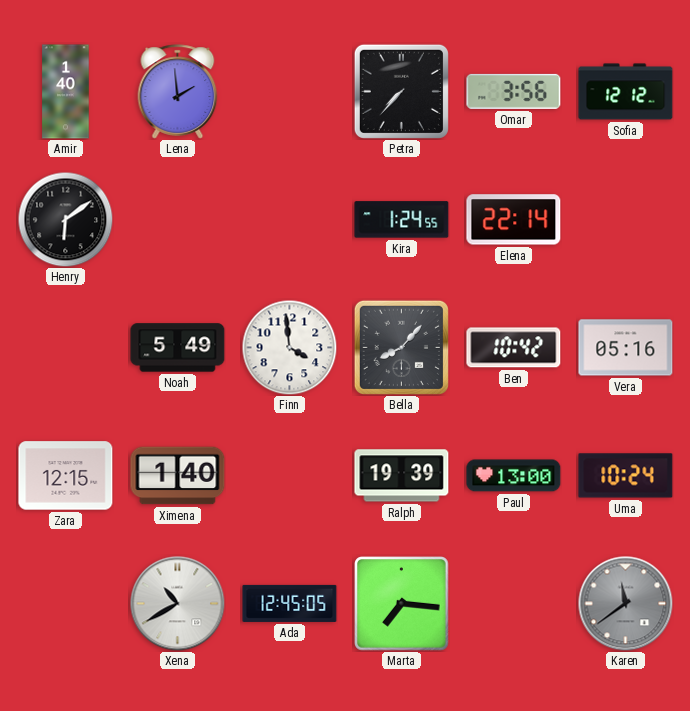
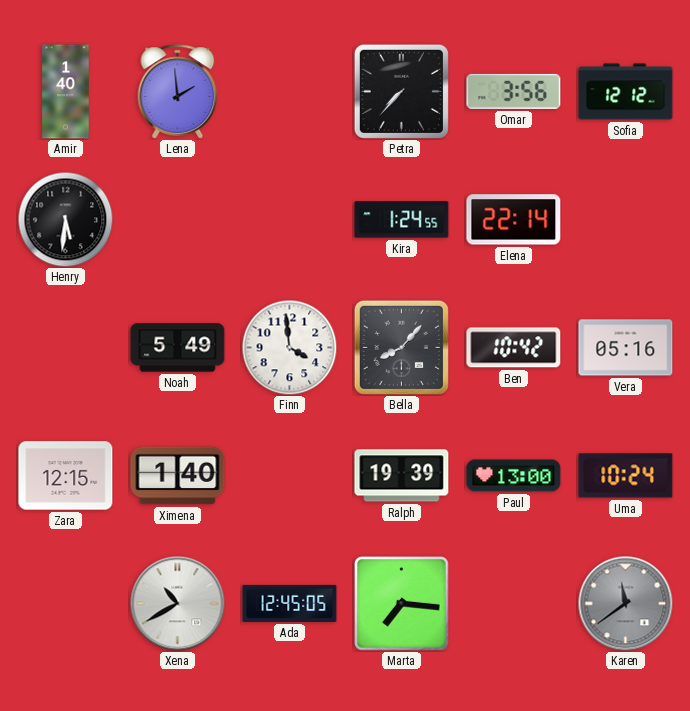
Henry: 6:09 -> 5:31 (65, 219)
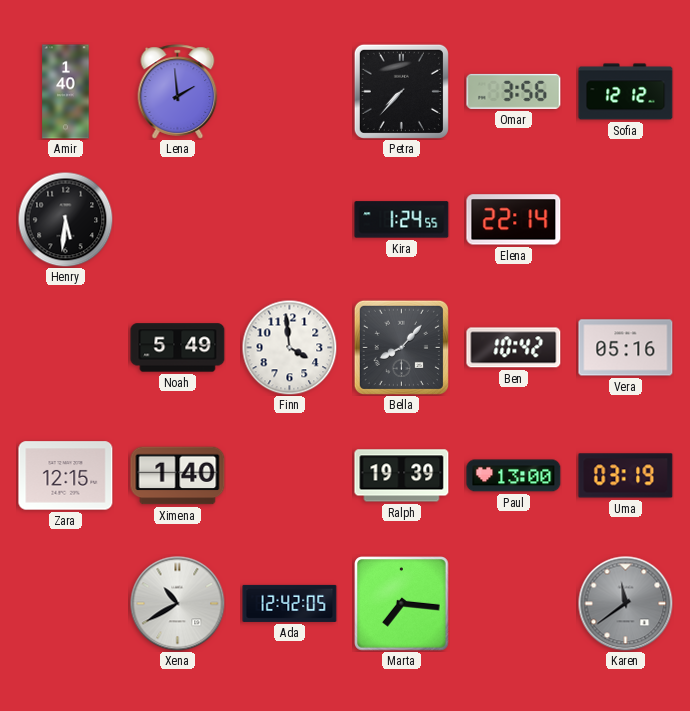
Uma: 10:24 -> 03:19 (626, 476)
Ada: 12:45 -> 12:42 (290, 603)
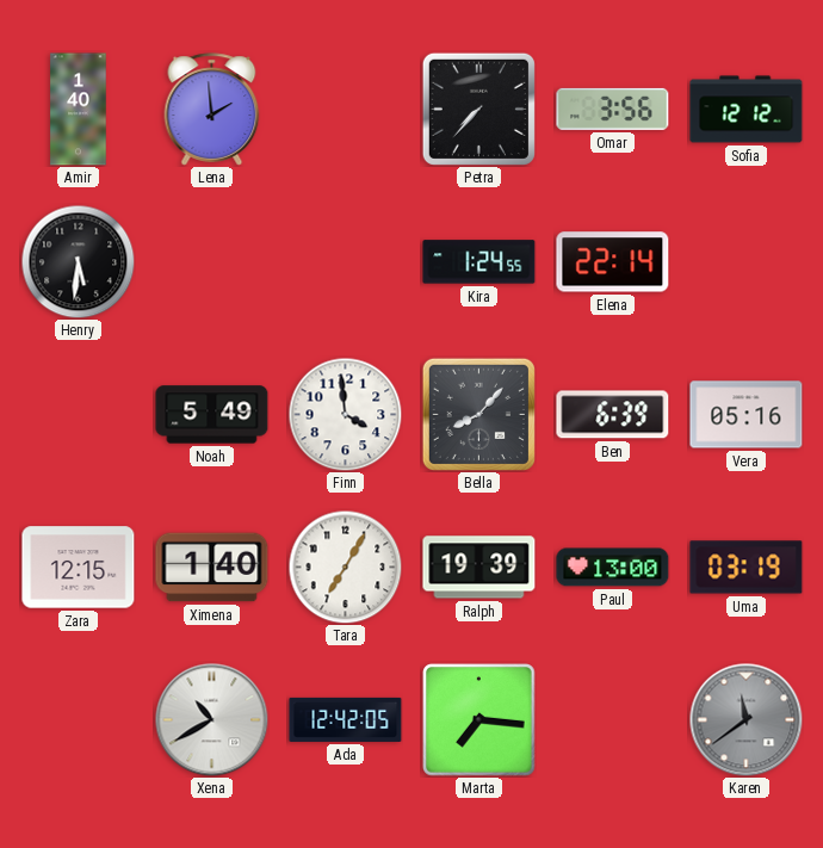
Ben: 10:42 -> 6:39 (613, 415)
Tara: none -> 7:05 (345, 567)
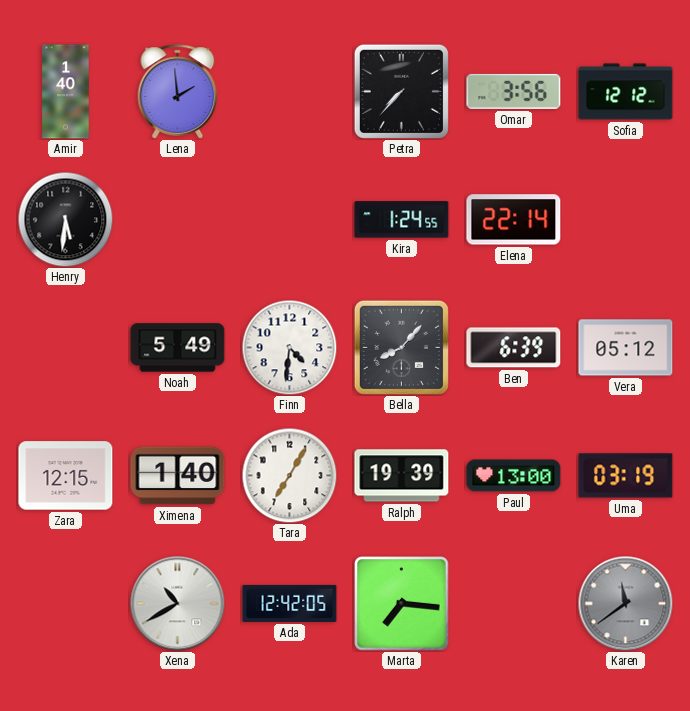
Finn: 3:59 -> 4:31 (289, 347)
Vera: 05:16 -> 05:12 (626, 348)
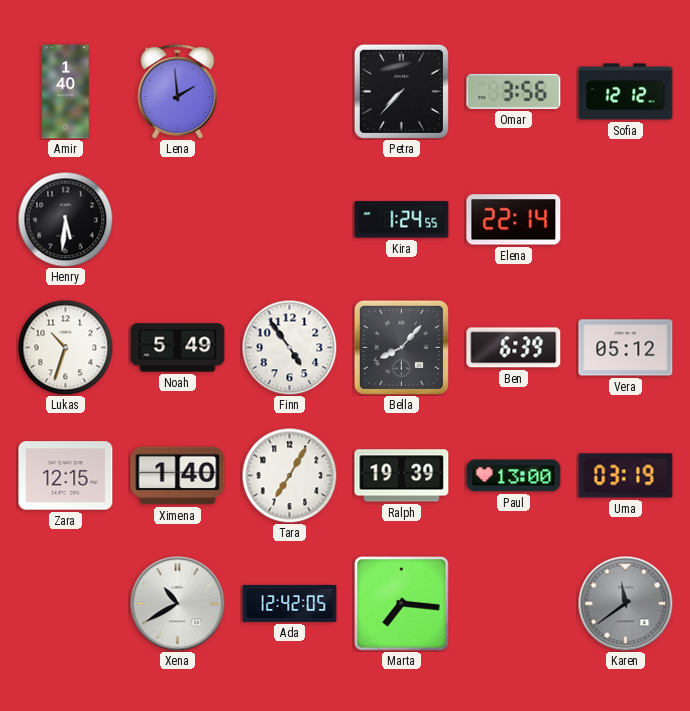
Lukas: none -> 10:33 (65, 347)
Finn: 4:31 -> 4:54 (289, 347)
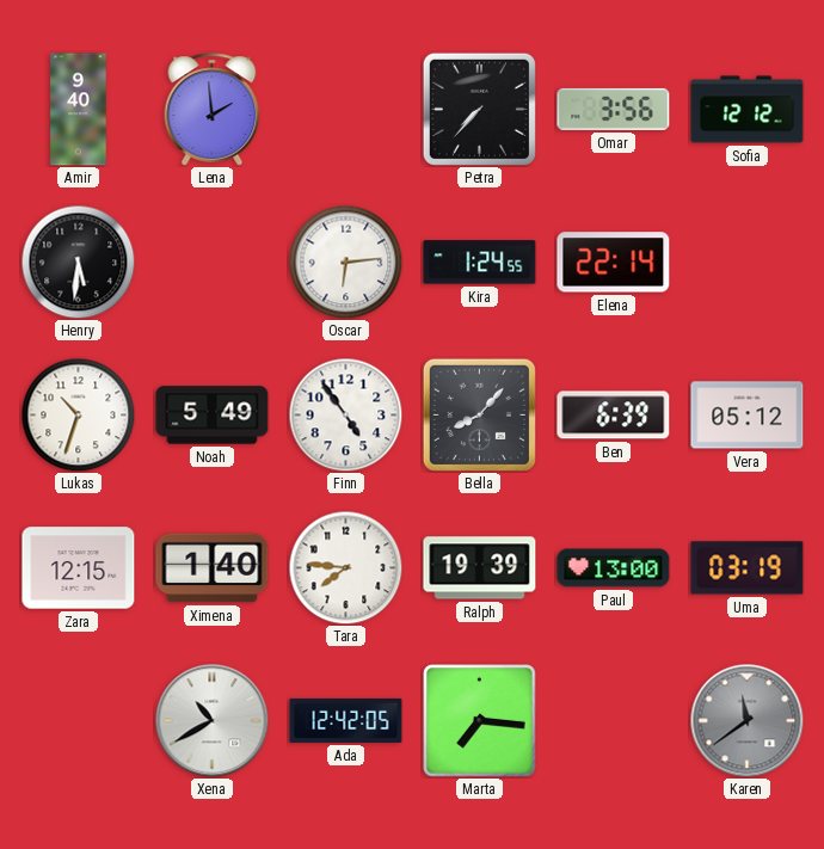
Amir: 1:40 -> 9:40 (79, 110)
Oscar: none -> 6:14 (345, 262)
Tara: 7:05 -> 7:46 (345, 567)
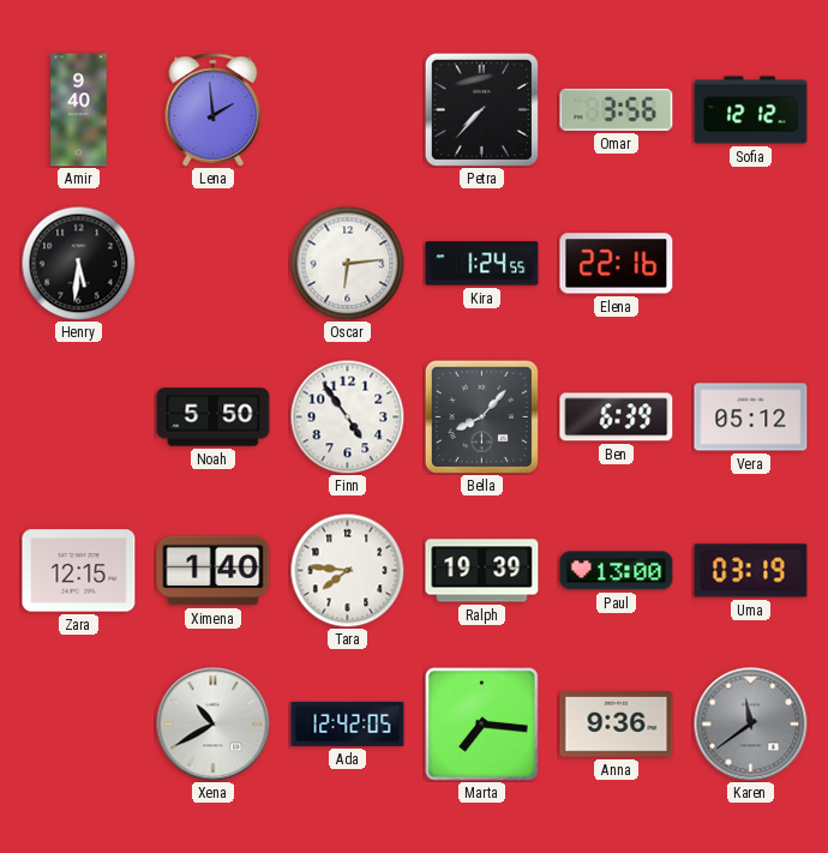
Elena: 22:14 -> 22:16 (617, 264)
Lukas: 10:33 -> none (78, 414)
Noah: 5:49 -> 5:50 (214, 418)
Anna: none -> 9:36 (617, 725)
